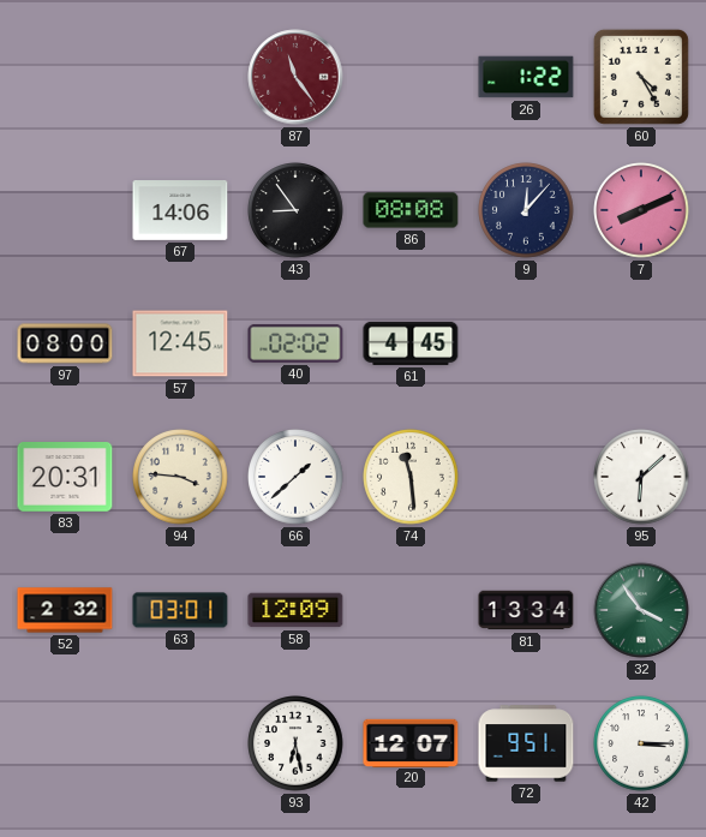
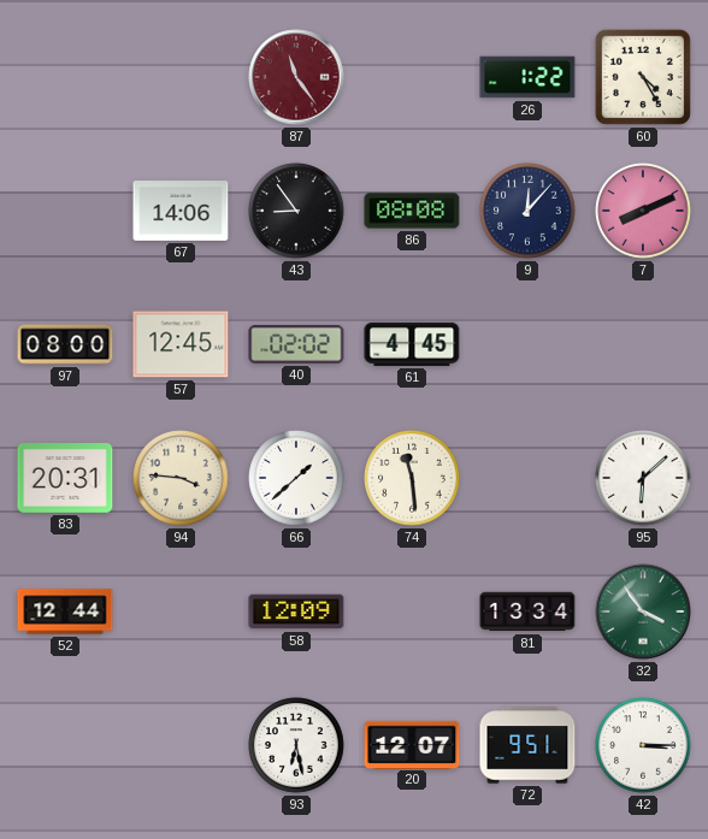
52: 2:32 -> 12:44 (65, 611)
63: 03:01 -> none (180, 610)
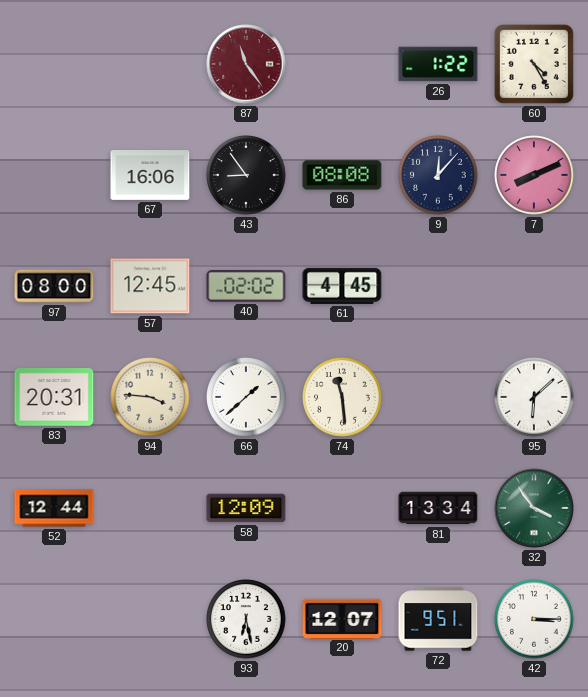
67: 14:06 -> 16:06 (150, 176)
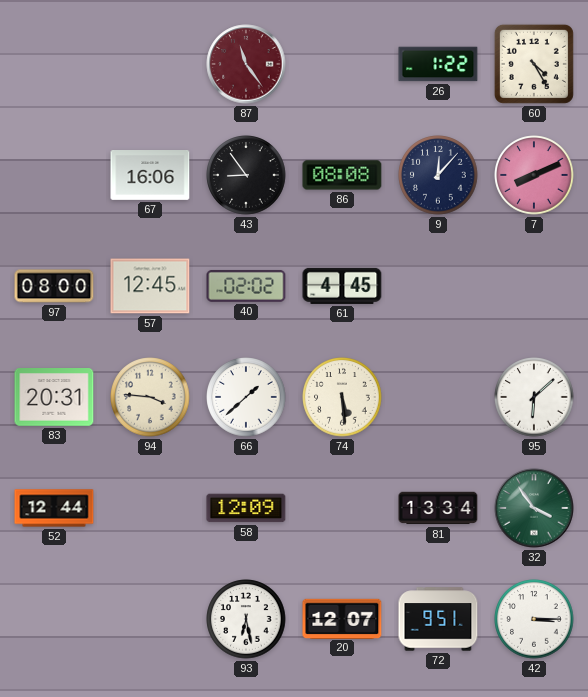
74: 11:29 -> 5:29 (342, 397)
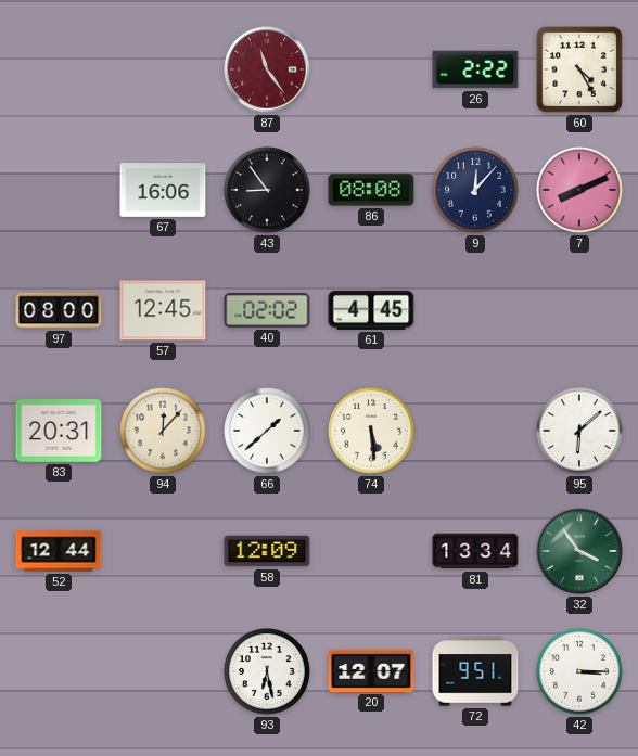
26: 1:22 -> 2:22 (475, 69)
94: 3:46 -> 12:07 (163, 431)
